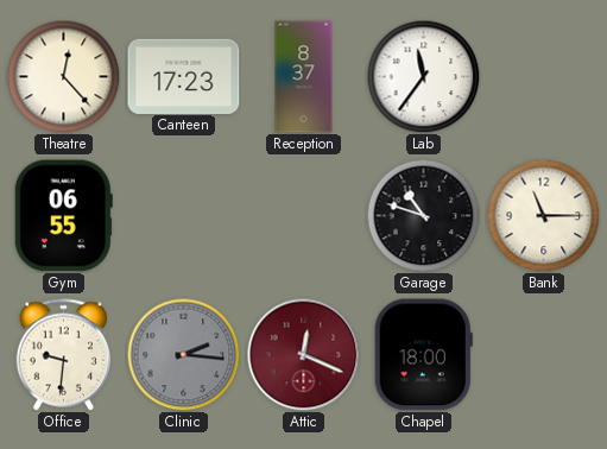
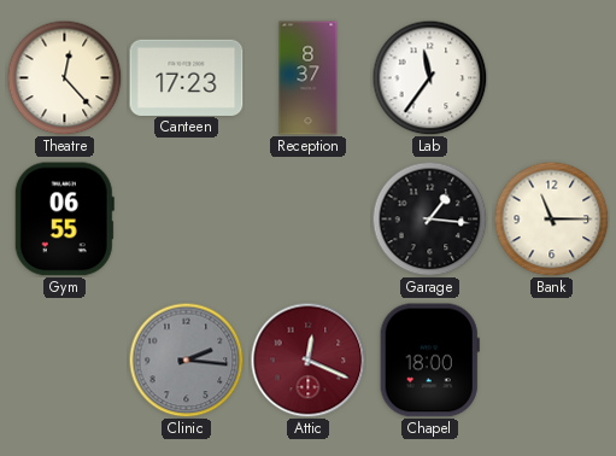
Garage: 10:48 -> 1:16 (429, 218)
Office: 9:31 -> none (63, 355)
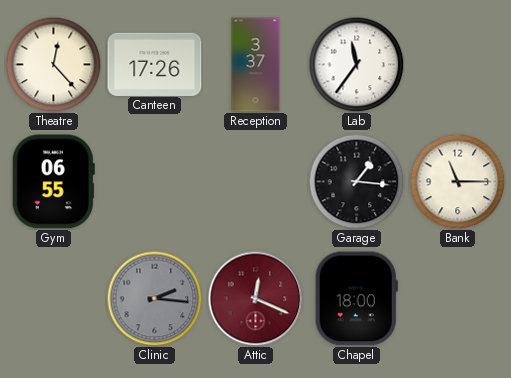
Canteen: 17:23 -> 17:26 (155, 64)
Reception: 8:37 -> 3:37 (256, 65)
